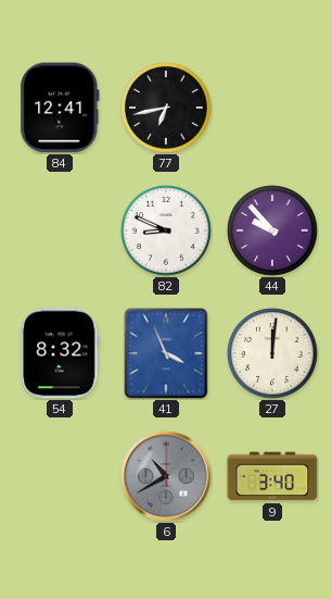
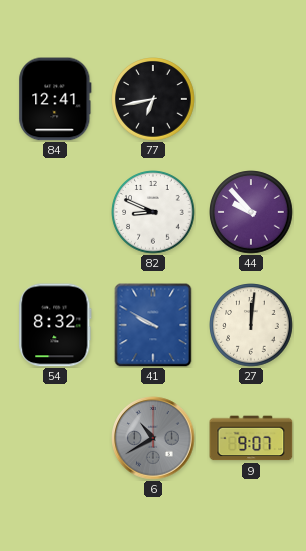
41: 3:56 -> 9:50 (153, 325)
9: 3:40 -> 9:07 (251, 438)
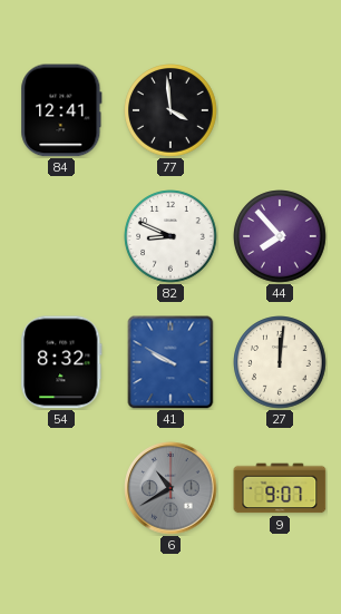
77: 6:43 -> 3:59 (170, 110)
44: 9:53 -> 7:53 (280, 236)
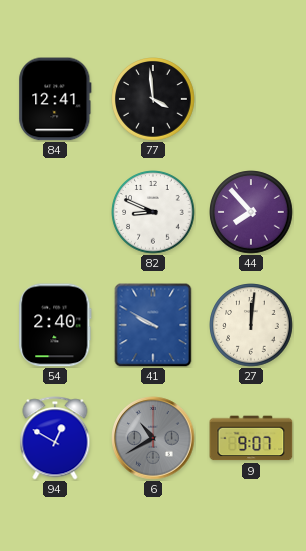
54: 8:32 -> 2:40 (55, 325)
94: none -> 12:50 (55, 438)
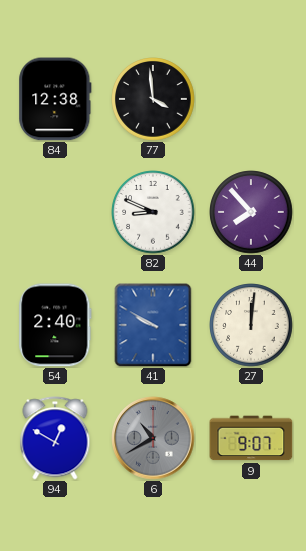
84: 12:41 -> 12:38 (55, 99)
